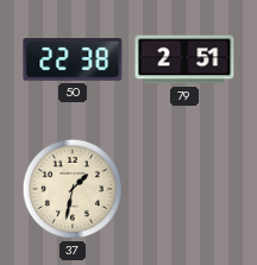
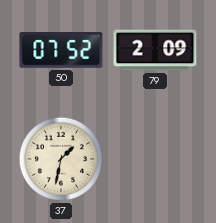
50: 22:38 -> 07:52 (61, 51)
79: 2:51 -> 2:09 (155, 50)
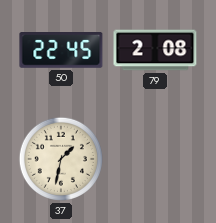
50: 07:52 -> 22:45 (61, 51)
79: 2:09 -> 2:08 (155, 50)
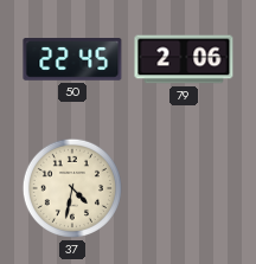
79: 2:08 -> 2:06 (184, 59)
37: 1:32 -> 4:32 (72, 188)
